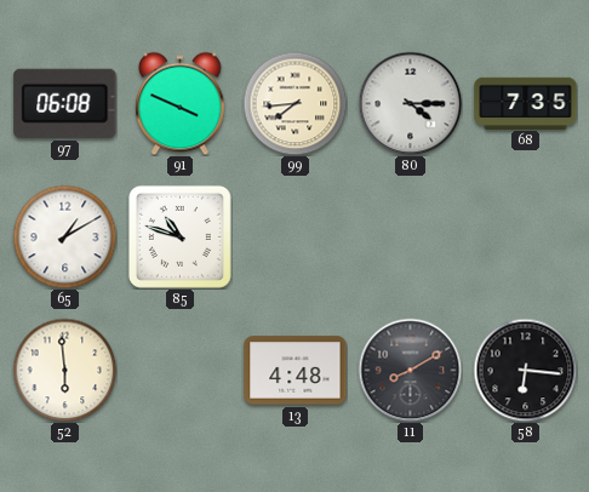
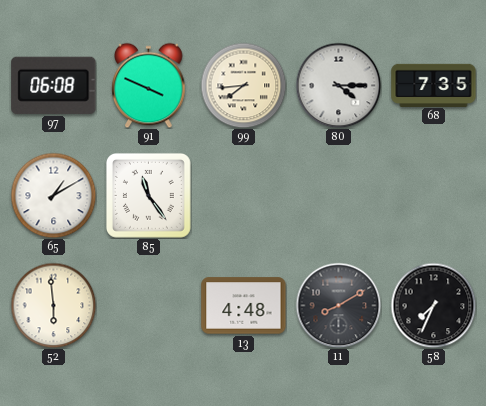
85: 10:48 -> 11:24 (148, 195)
58: 6:16 -> 7:34 (433, 305)
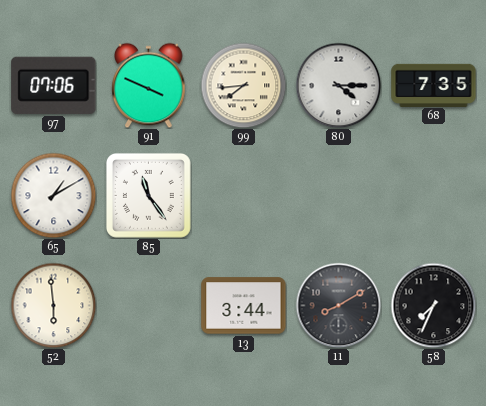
97: 06:08 -> 07:06 (54, 85)
13: 4:48 -> 3:44 (244, 306)
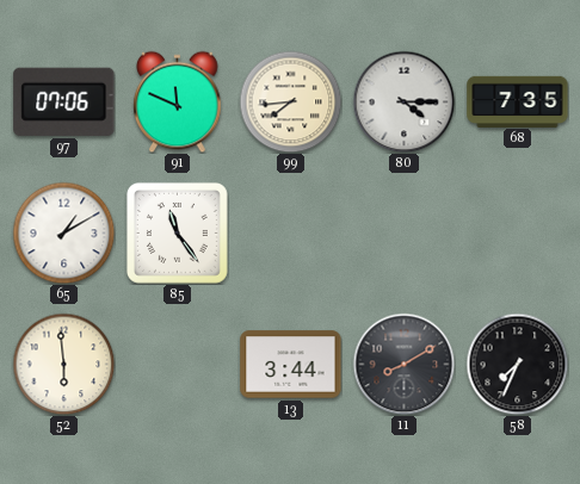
91: 3:49 -> 11:49 (178, 101)
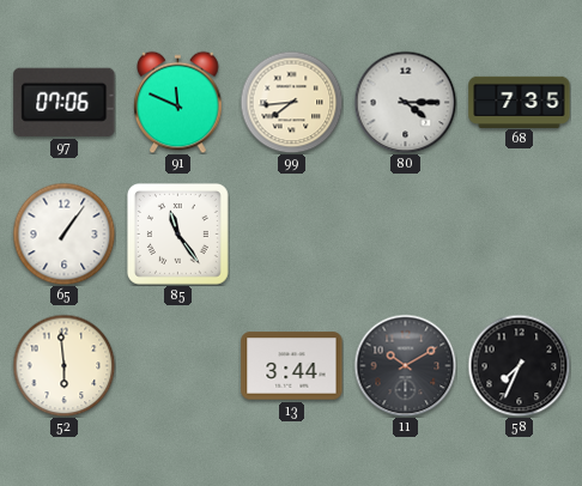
65: 1:10 -> 1:06 (63, 233)
11: 8:10 -> 10:10 (405, 365)
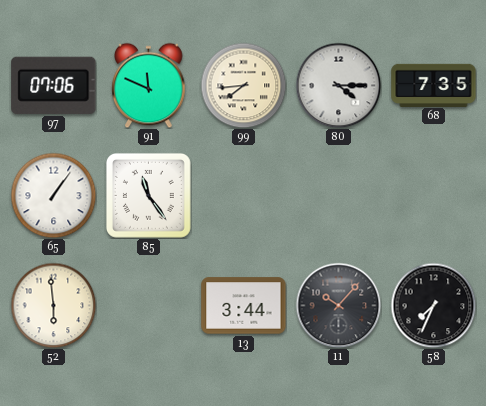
11: 10:10 -> 10:07 (338, 305)
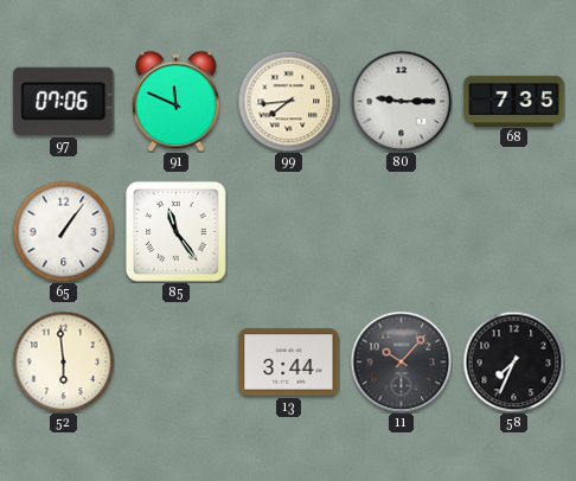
80: 4:15 -> 9:15 (401, 101)
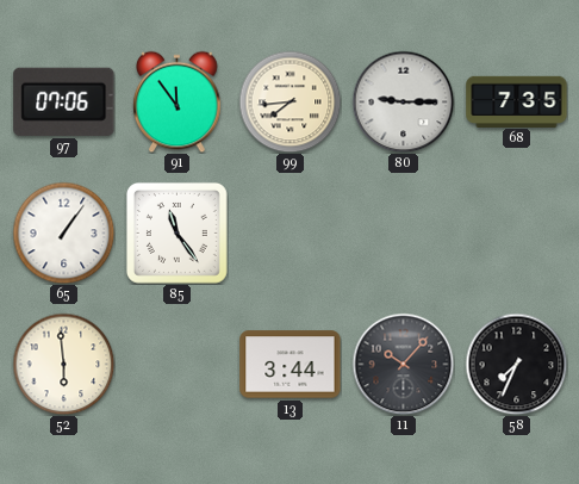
91: 11:49 -> 11:54 (178, 101)
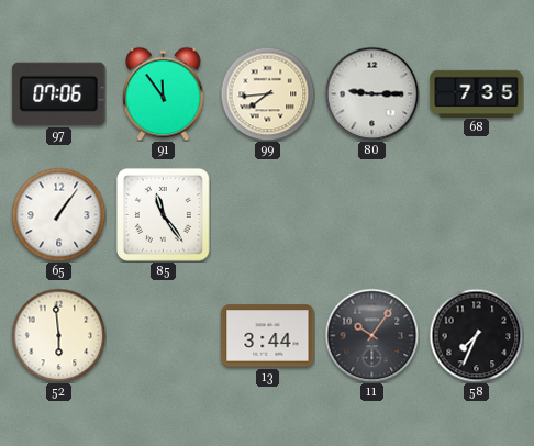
11: 10:07 -> 10:06 (371, 335)
